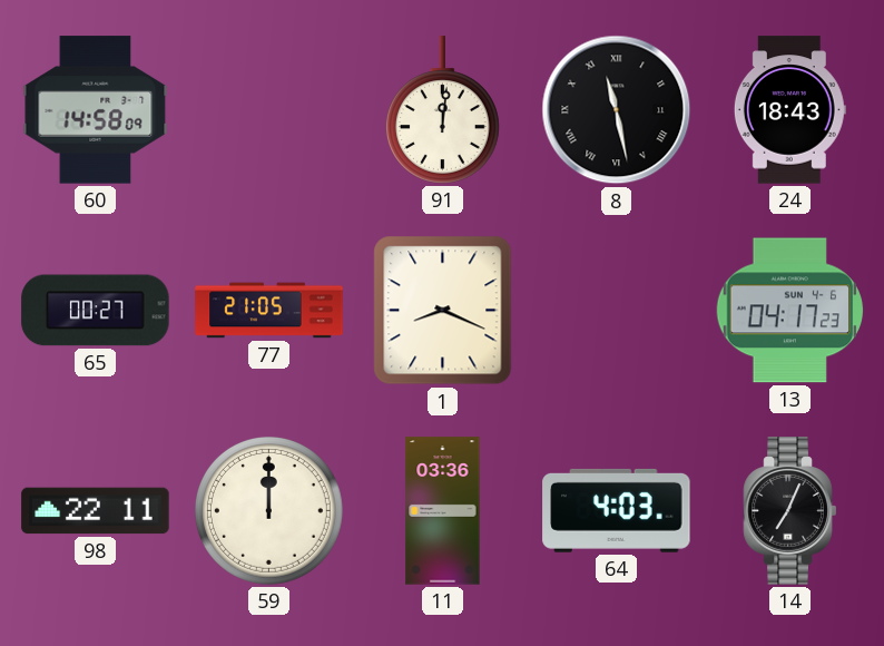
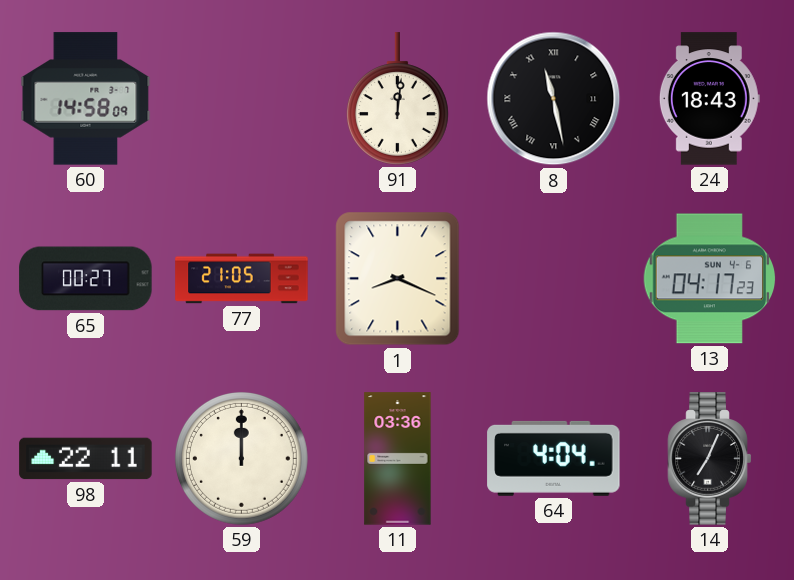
64: 4:03 -> 4:04 (554, 458)
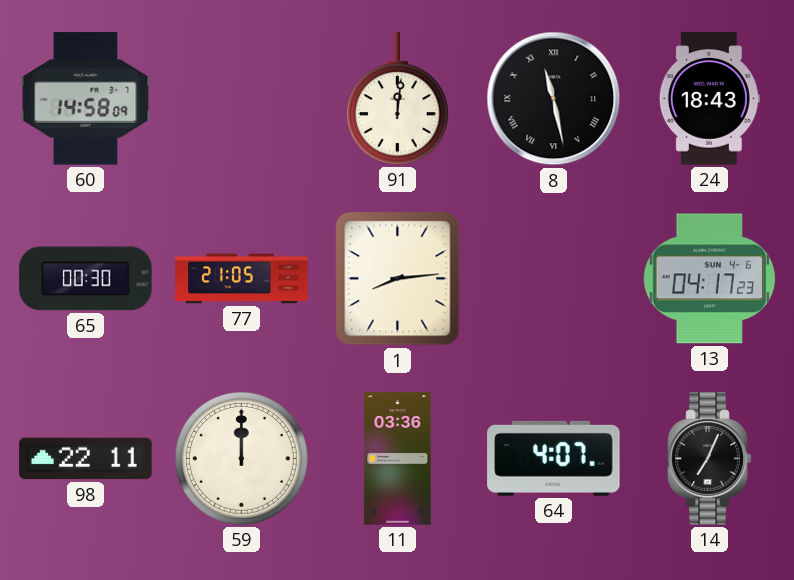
65: 00:27 -> 00:30 (86, 279)
1: 8:19 -> 8:14 (398, 279)
64: 4:04 -> 4:07 (554, 458)
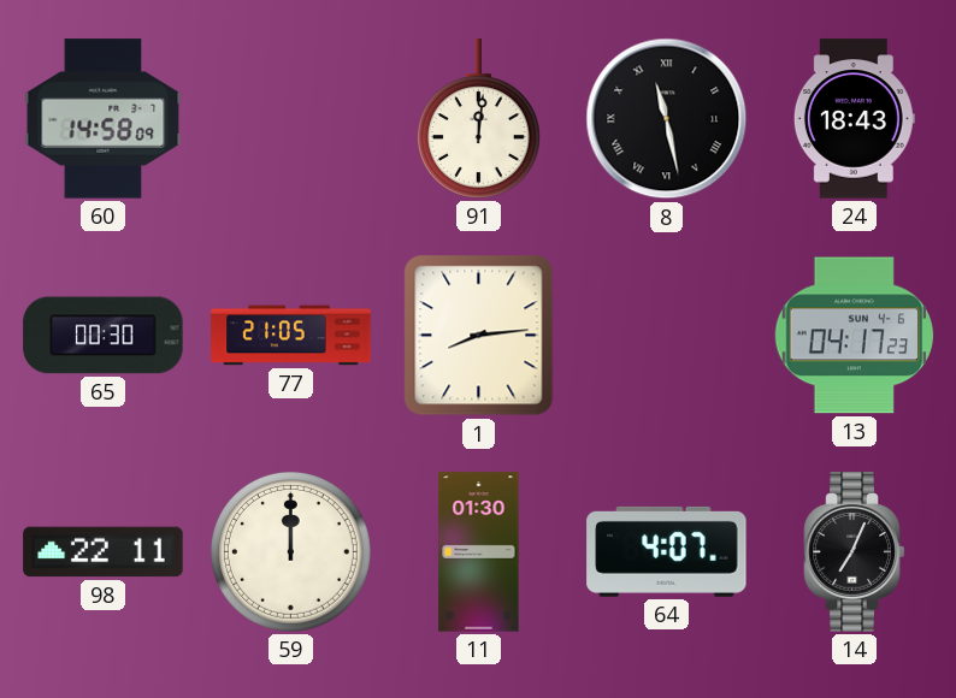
11: 03:36 -> 01:30 (479, 552)
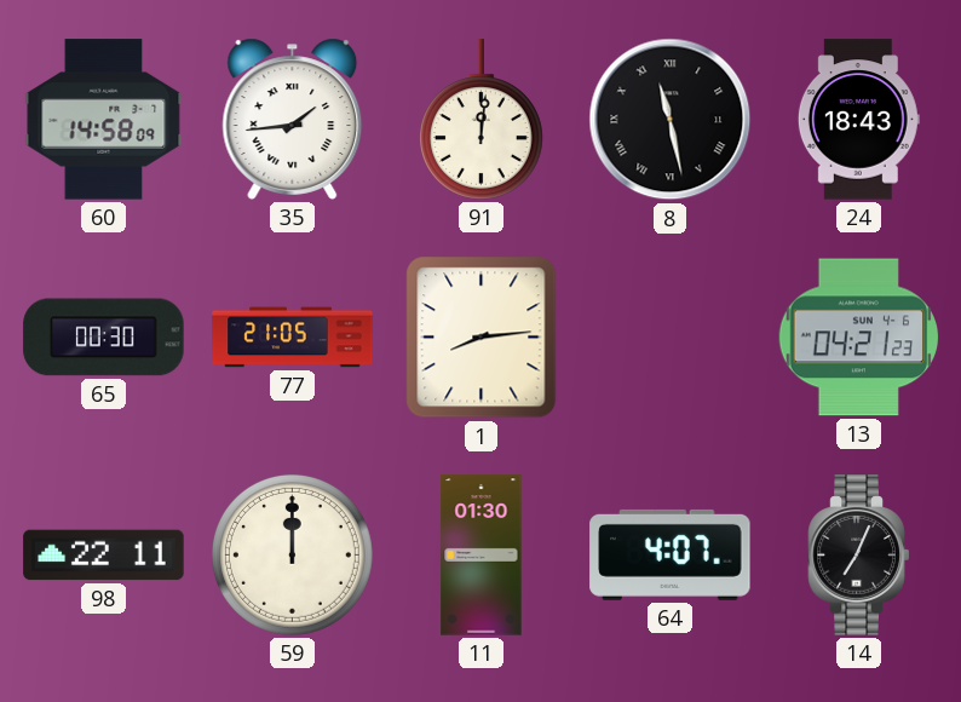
35: none -> 1:44 (293, 119)
13: 04:17 -> 04:21 (859, 338)
